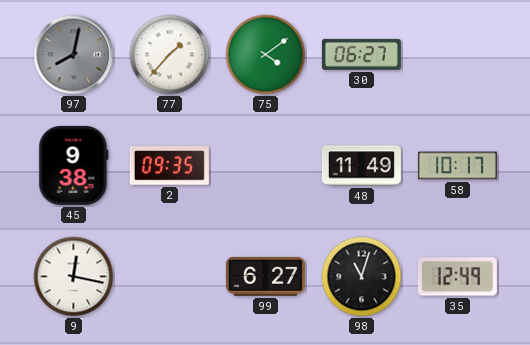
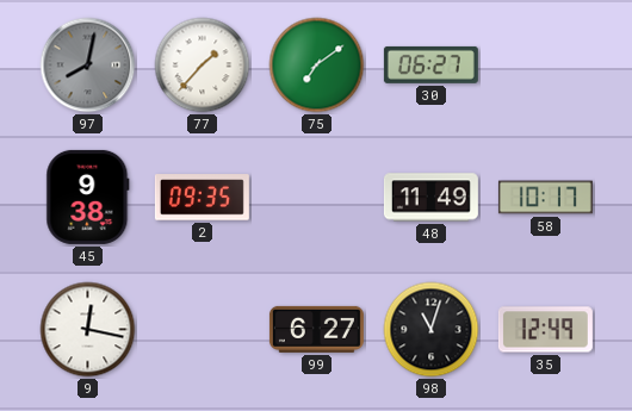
75: 4:09 -> 7:09 (317, 66)
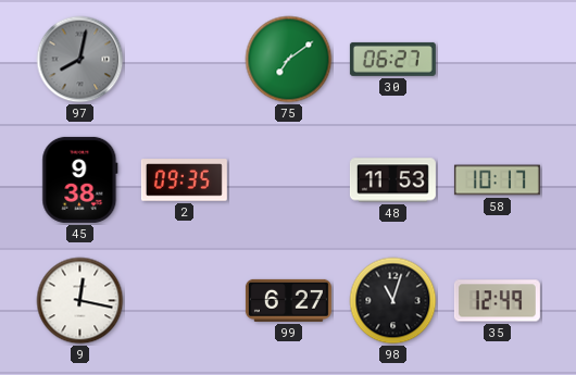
77: 1:37 -> none (203, 66)
48: 11:49 -> 11:53 (392, 180)
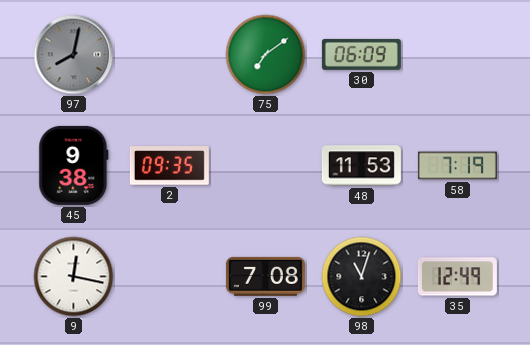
30: 06:27 -> 06:09 (361, 54)
58: 10:17 -> 7:19 (457, 166)
99: 6:27 -> 7:08 (265, 276)
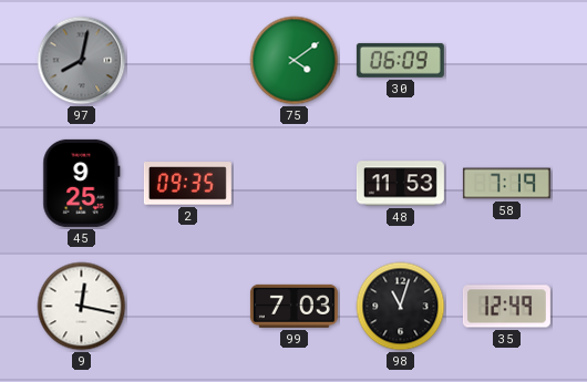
75: 7:09 -> 4:09 (295, 61)
45: 9:38 -> 9:25 (82, 183)
99: 7:08 -> 7:03 (293, 306)
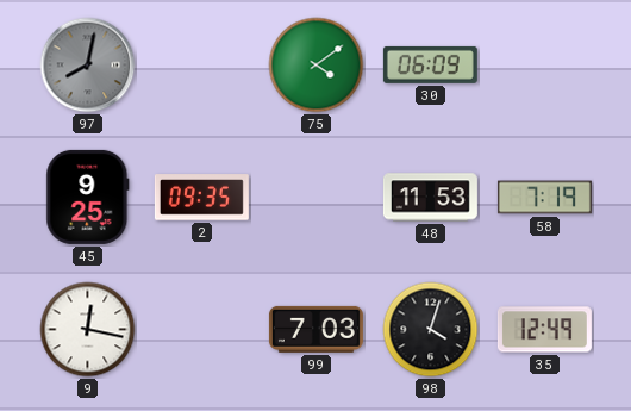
98: 11:03 -> 4:03 (431, 330)
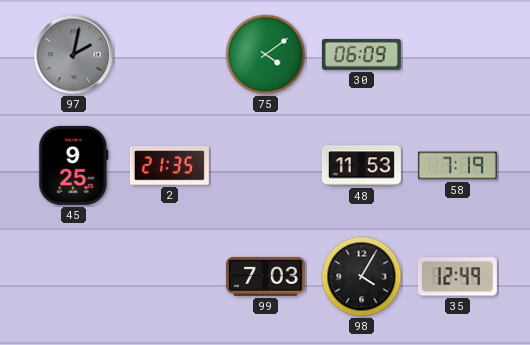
97: 8:02 -> 2:02 (74, 55)
2: 09:35 -> 21:35 (169, 166)
9: 12:17 -> none (88, 330)
98: 4:03 -> 4:05 (362, 277)
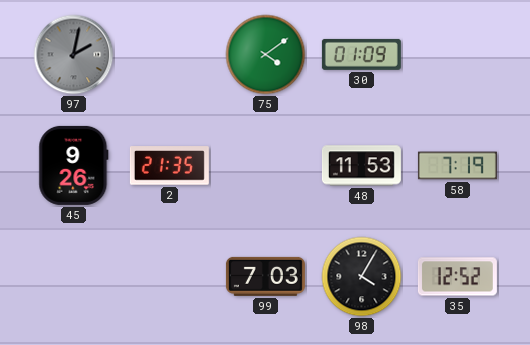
30: 06:09 -> 01:09 (361, 54)
45: 9:25 -> 9:26 (74, 165)
35: 12:49 -> 12:52 (457, 277)
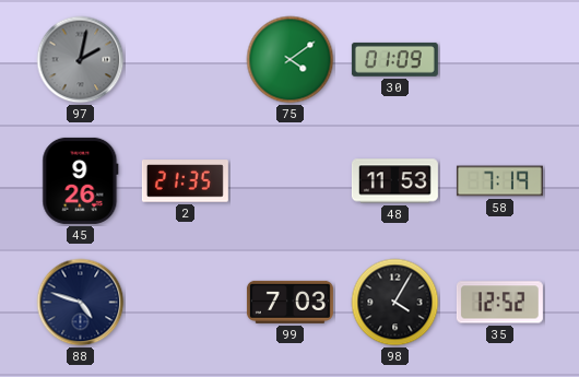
88: none -> 4:48 (81, 303)
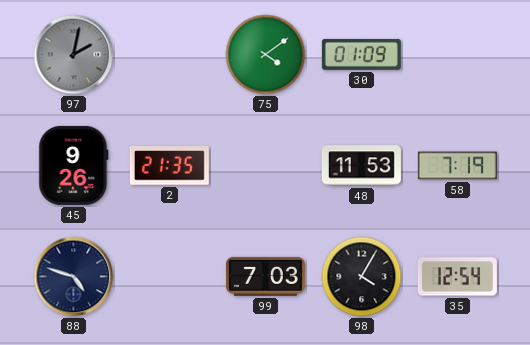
35: 12:52 -> 12:54 (457, 277)
